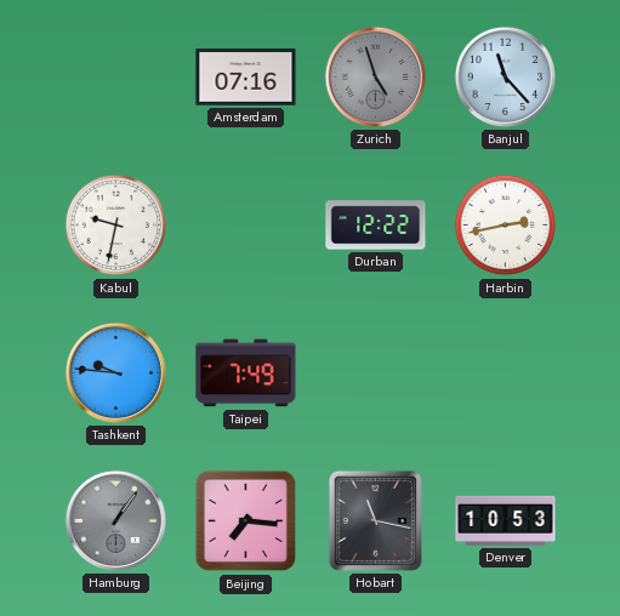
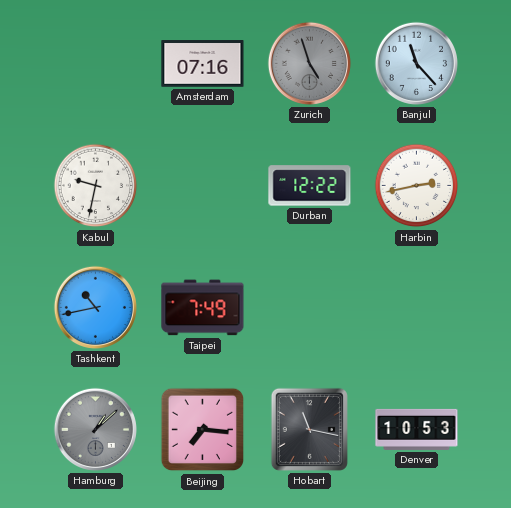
Tashkent: 9:46 -> 10:43 (95, 307)
Hamburg: 1:06 -> 1:08 (95, 429)
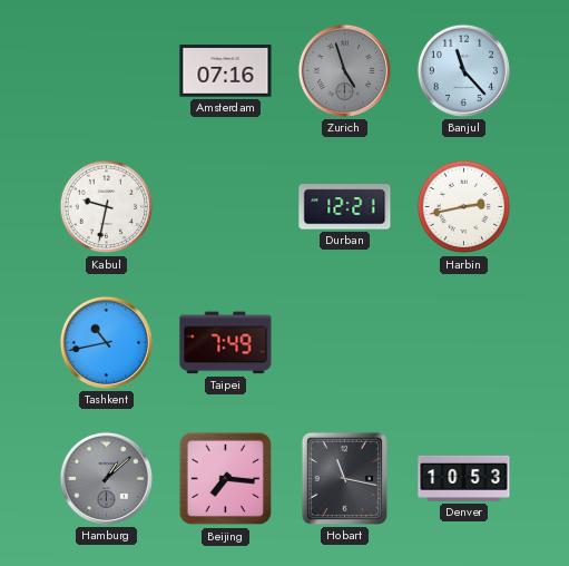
Durban: 12:22 -> 12:21 (345, 207)
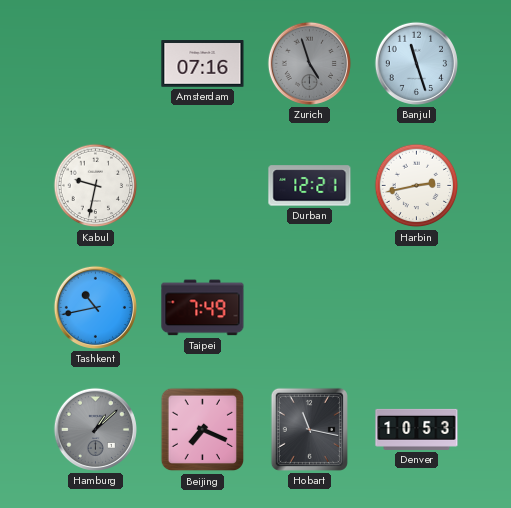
Banjul: 11:23 -> 11:27 (416, 63)
Beijing: 7:16 -> 7:19 (203, 430)
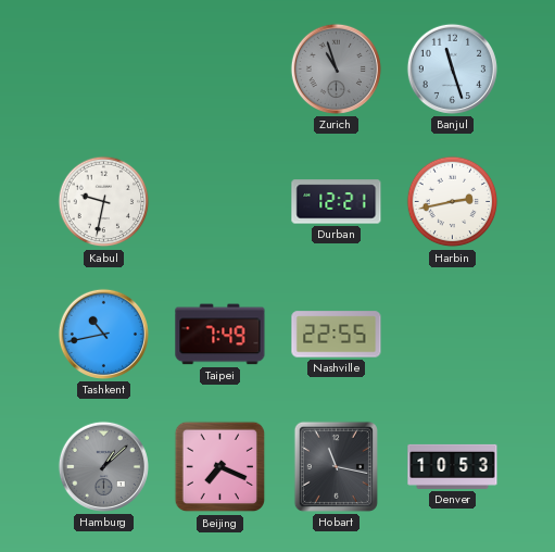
Amsterdam: 07:16 -> none (203, 64)
Zurich: 4:57 -> 10:57 (336, 68)
Nashville: none -> 22:55 (337, 335)
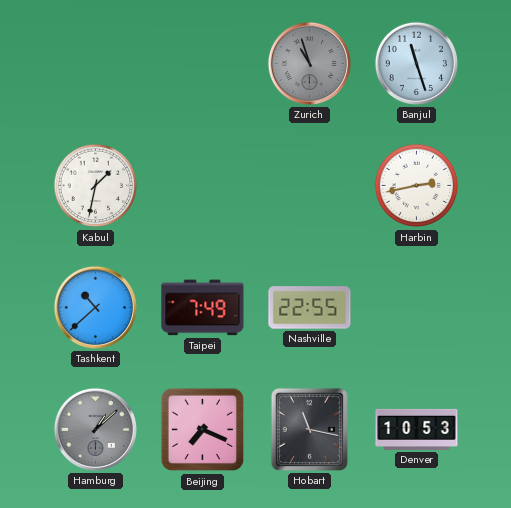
Kabul: 9:32 -> 1:32 (96, 186)
Durban: 12:21 -> none (337, 202)
Tashkent: 10:43 -> 10:38 (95, 307)
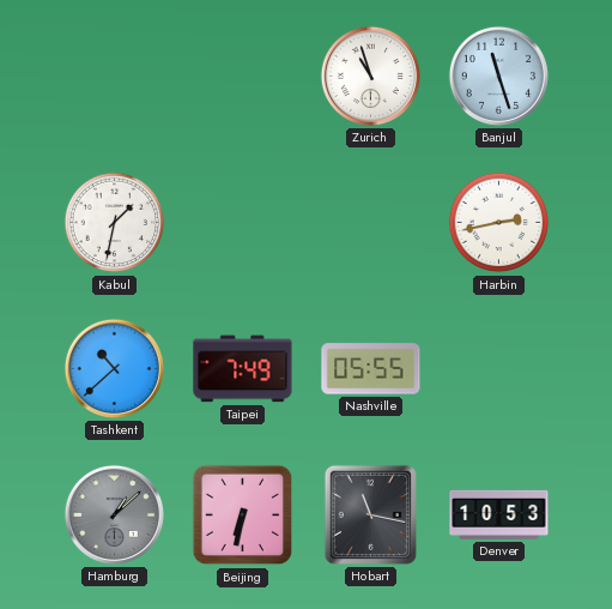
Zurich dial: grey -> white (370, 76)
Nashville: 22:55 -> 05:55 (371, 369)
Beijing: 7:19 -> 6:32 (243, 515)
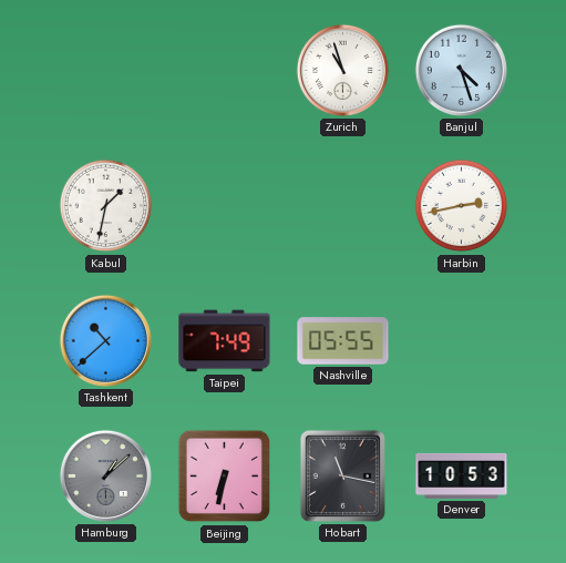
Banjul: 11:27 -> 4:27 (461, 70)
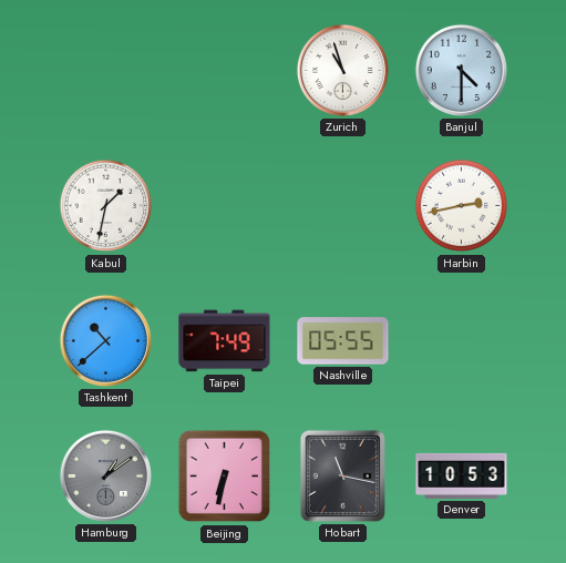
Banjul: 4:27 -> 4:30 (461, 70)
Hamburg: 1:08 -> 1:09 (105, 475)
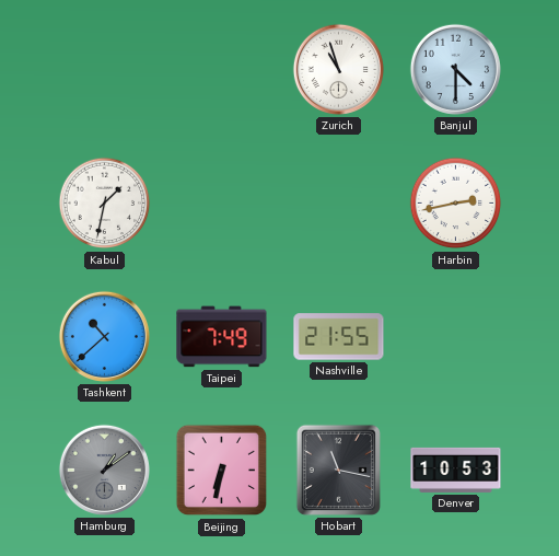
Nashville: 05:55 -> 21:55 (339, 337)
